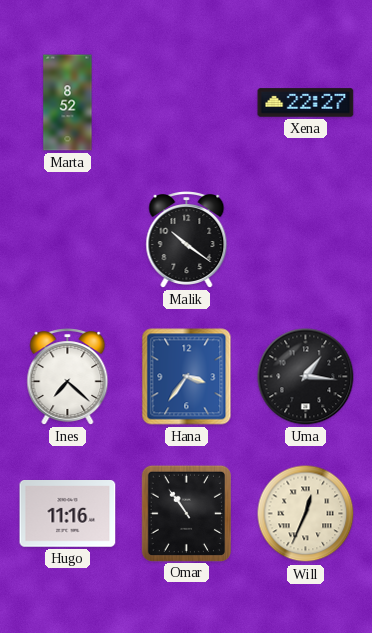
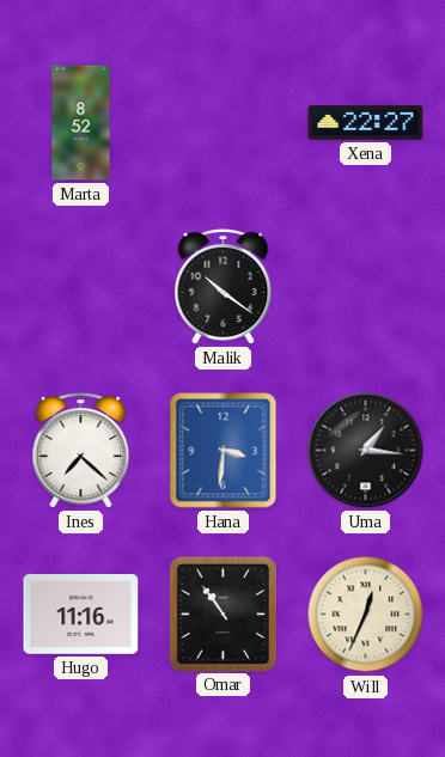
Hana: 3:36 -> 3:31 (224, 451)
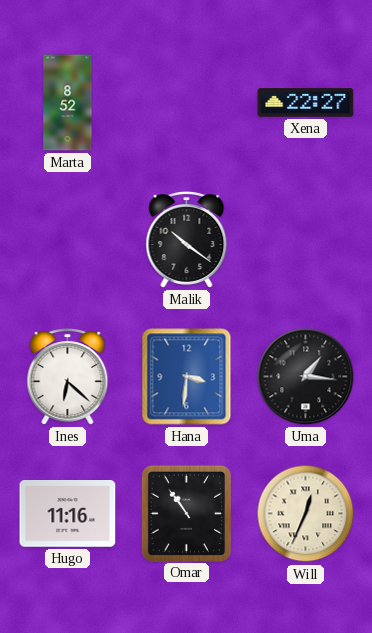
Ines: 7:22 -> 6:22 (68, 377)
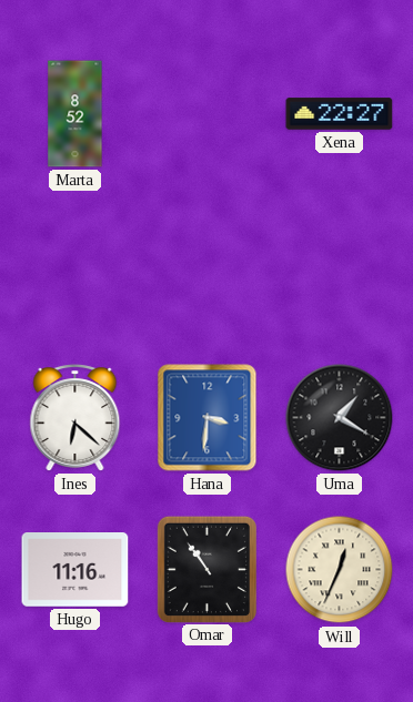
Malik: 10:21 -> none (187, 240)
Uma: 1:16 -> 1:20 (340, 418)
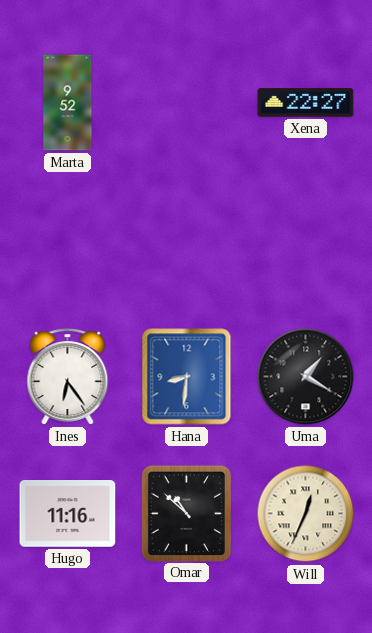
Marta: 8:52 -> 9:52 (68, 103)
Ines: 6:22 -> 6:24 (68, 377)
Hana: 3:31 -> 8:31 (187, 377)
Omar: 10:54 -> 10:52 (186, 513)
